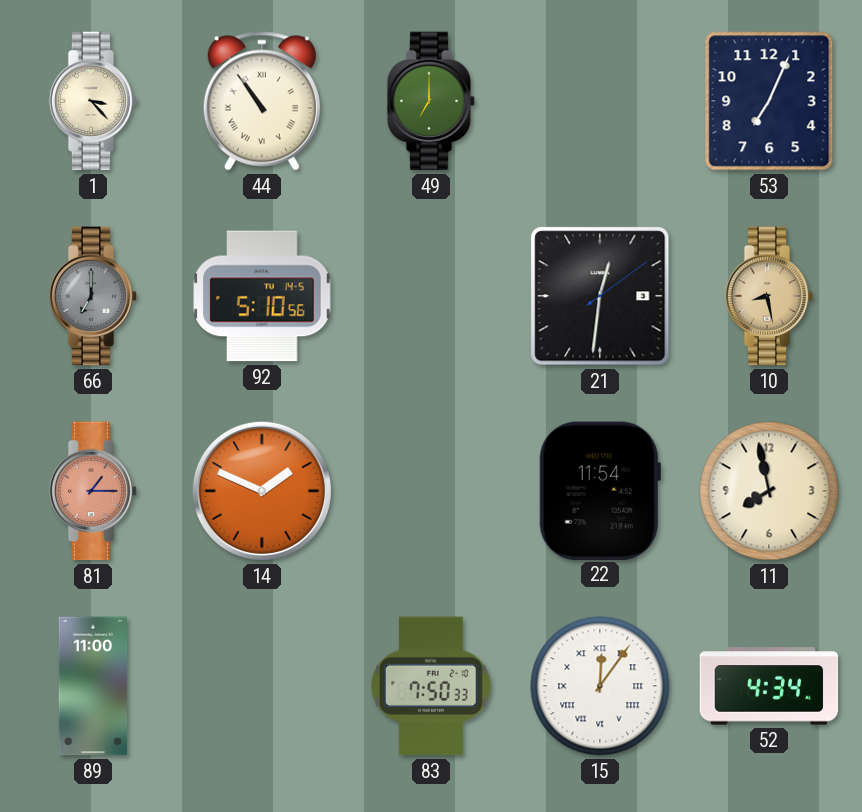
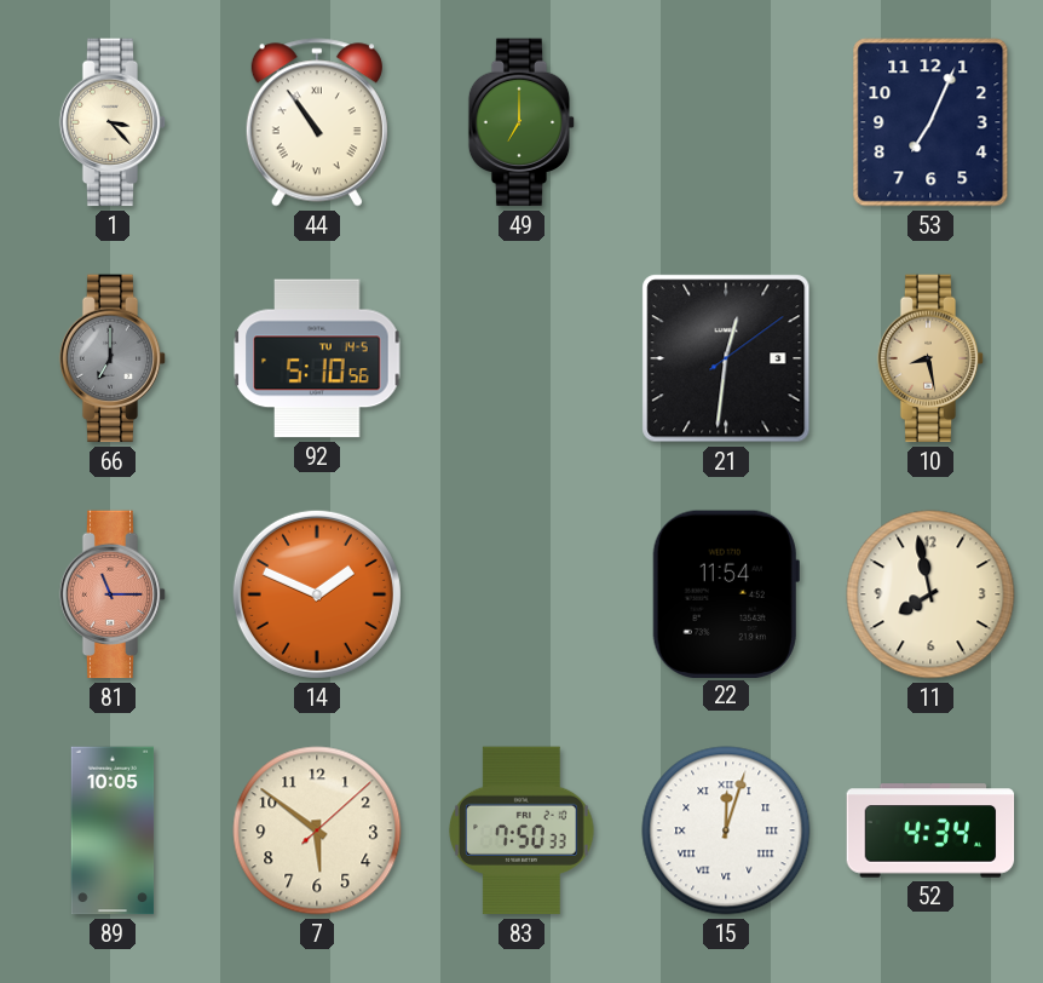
81: 1:15 -> 11:15 (113, 594)
89: 11:00 -> 10:05 (113, 830)
7: none -> 5:51 (317, 830)
15: 12:06 -> 12:03 (726, 830)
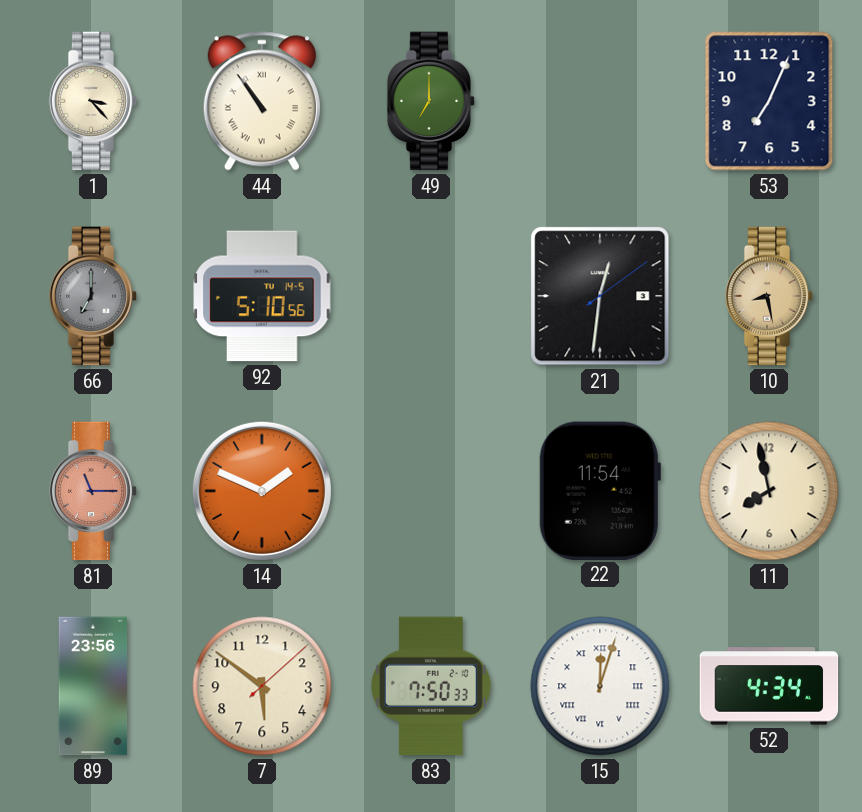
89: 10:05 -> 23:56 (93, 686)
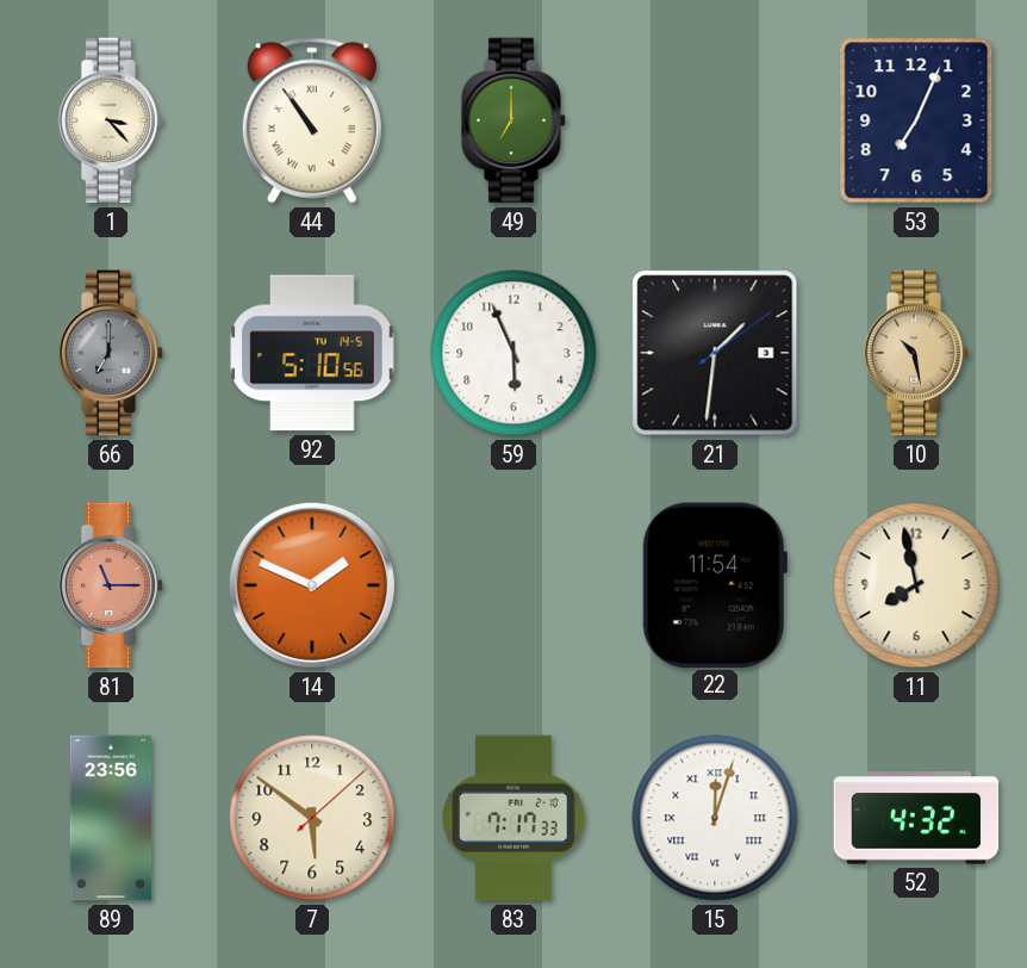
59: none -> 5:56 (513, 353)
21: 12:31 -> 1:31 (715, 353)
10: 8:28 -> 10:28 (916, 353)
83: 7:50 -> 7:17 (515, 818)
52: 4:34 -> 4:32 (916, 818)
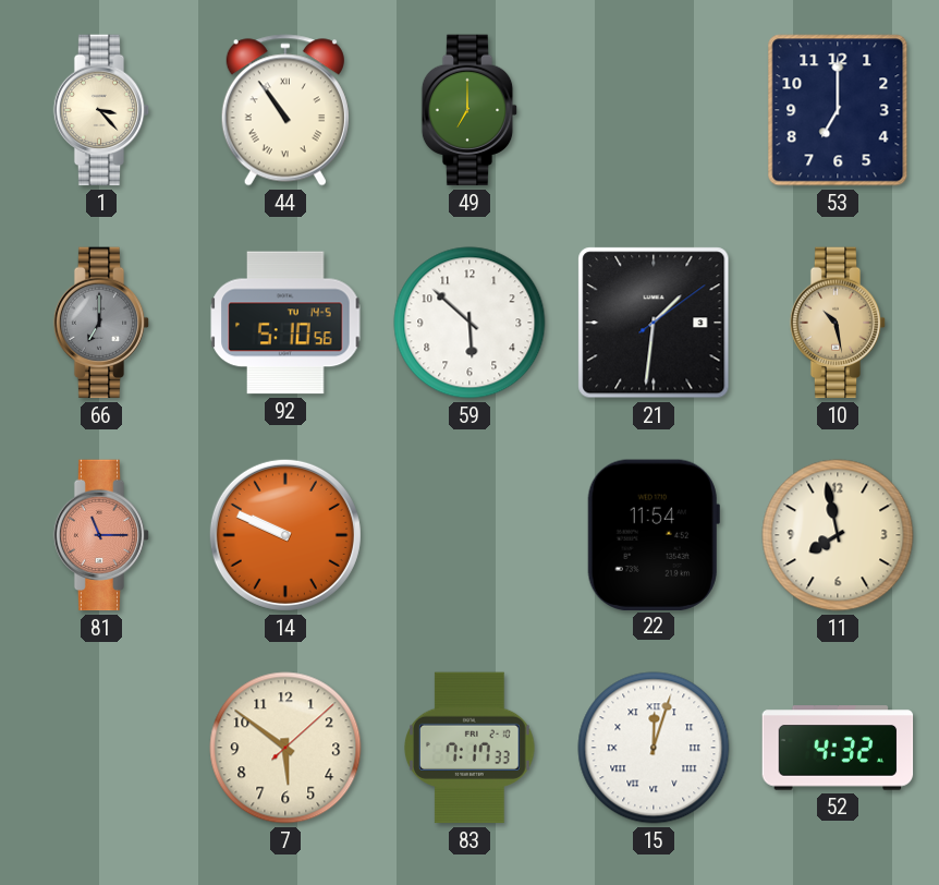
53: 7:04 -> 7:00 (838, 110)
59: 5:56 -> 5:52 (469, 323)
14: 1:49 -> 9:49 (285, 535)
89: 23:56 -> none (111, 818)
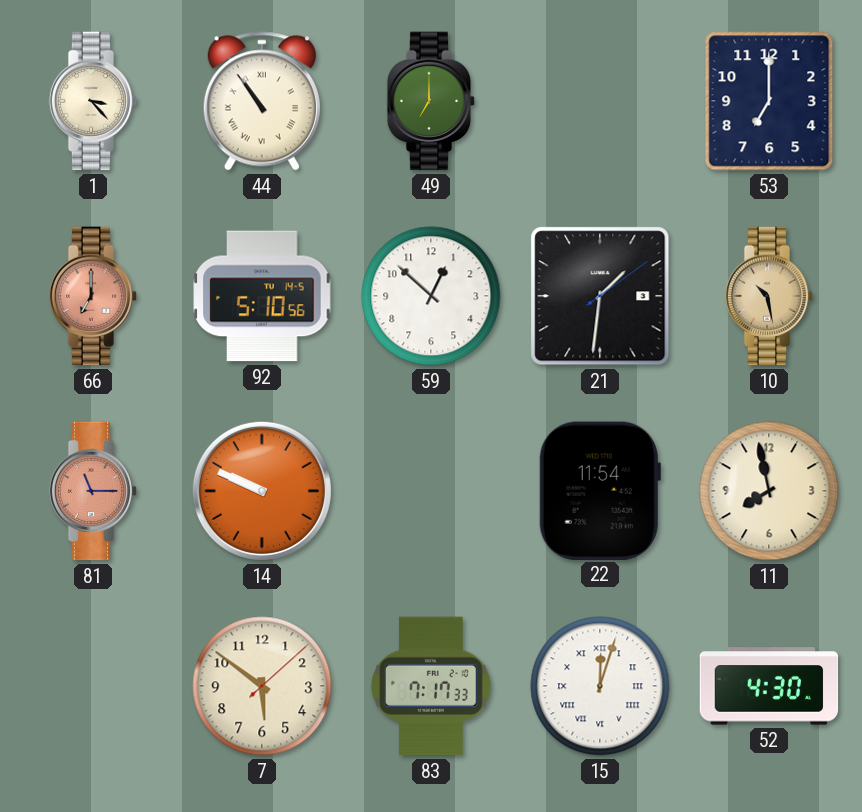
66 dial: grey -> salmon (93, 296)
59: 5:52 -> 12:52 (431, 296)
52: 4:32 -> 4:30 (769, 686)
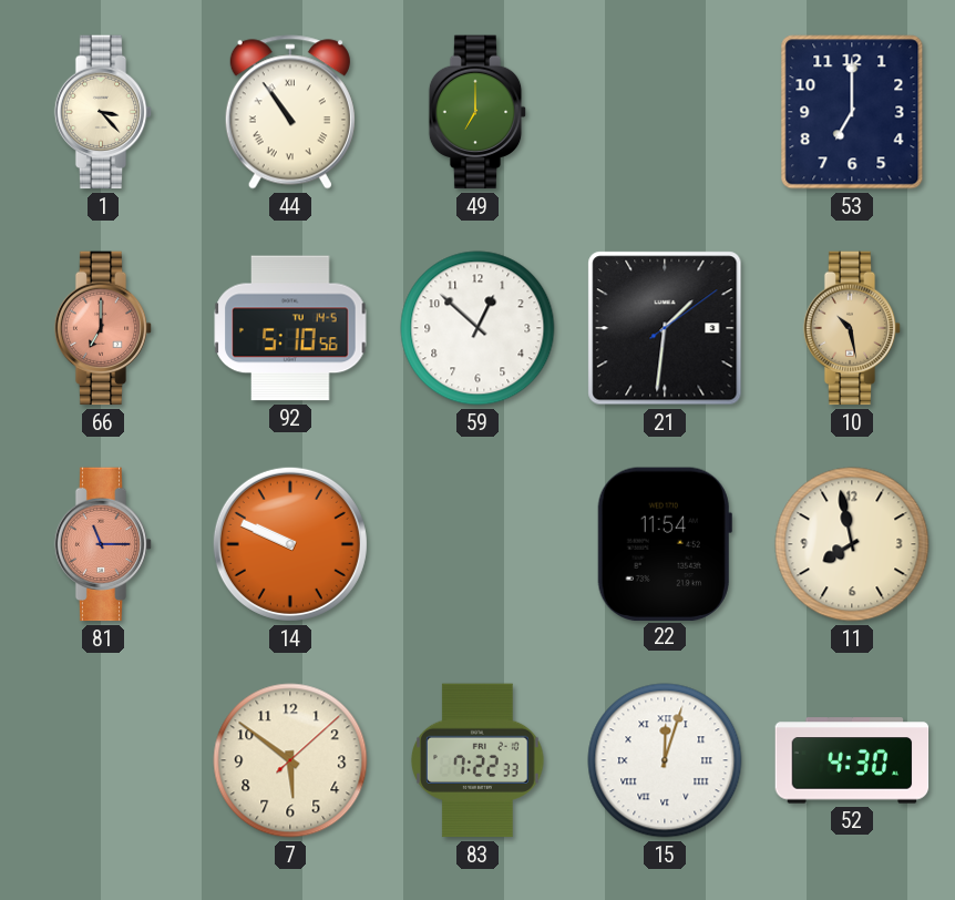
83: 7:17 -> 7:22 (479, 760)
